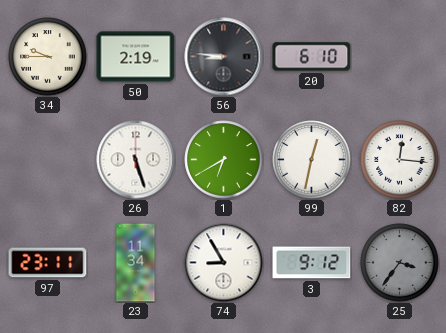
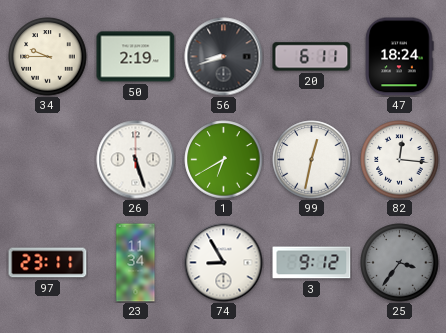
56: 8:46 -> 8:42 (224, 57)
20: 6:10 -> 6:11 (312, 57)
47: none -> 18:24 (399, 57)
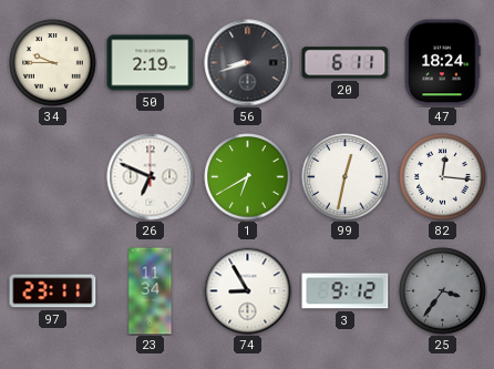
26: 5:27 -> 6:49 (151, 177)
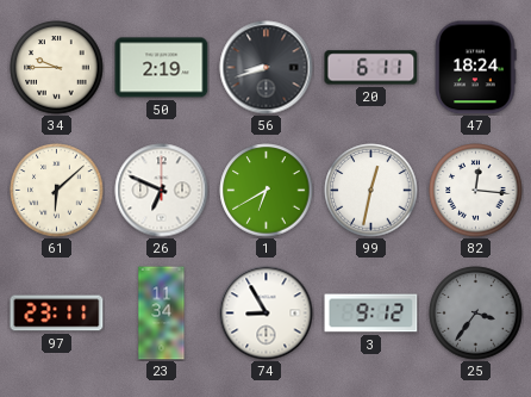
61: none -> 6:08 (57, 191)
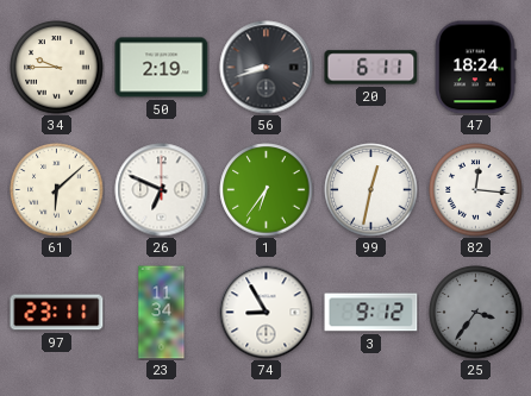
1: 6:40 -> 6:36 (267, 190)
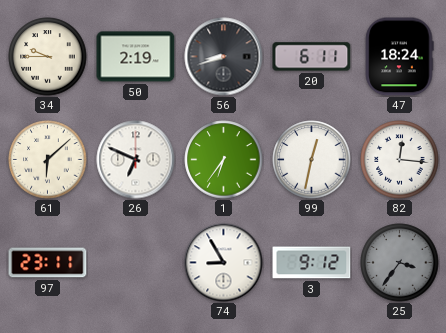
23: 11:34 -> none (162, 313)
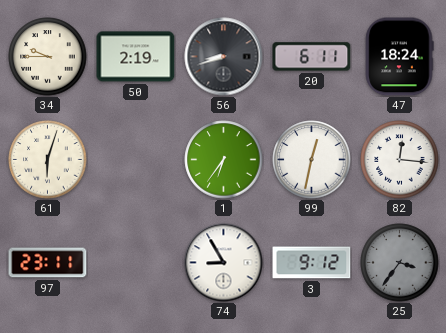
61: 6:08 -> 6:03 (48, 160)
26: 6:49 -> none (136, 160)
